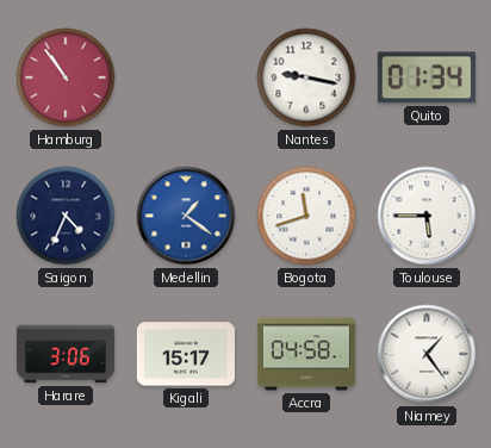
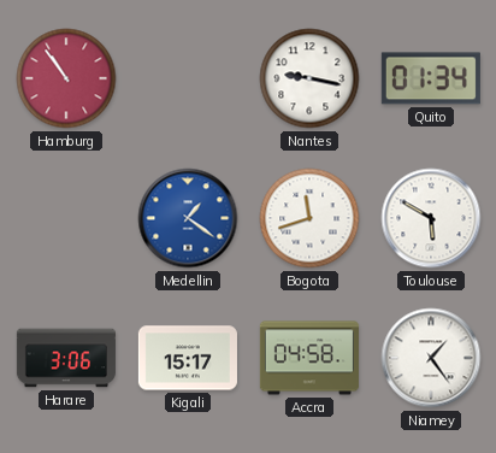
Saigon: 4:34 -> none (66, 216)
Toulouse: 5:45 -> 5:50 (431, 218)
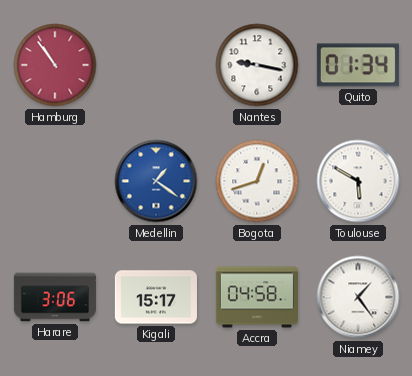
Bogota: 11:42 -> 12:42 (257, 181)
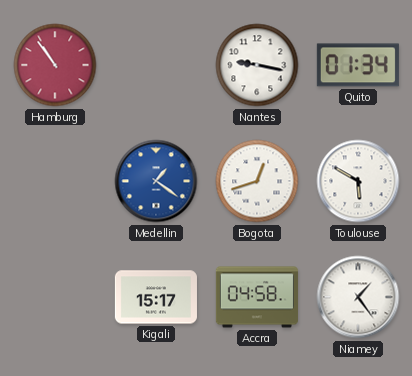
Harare: 3:06 -> none (55, 297)
